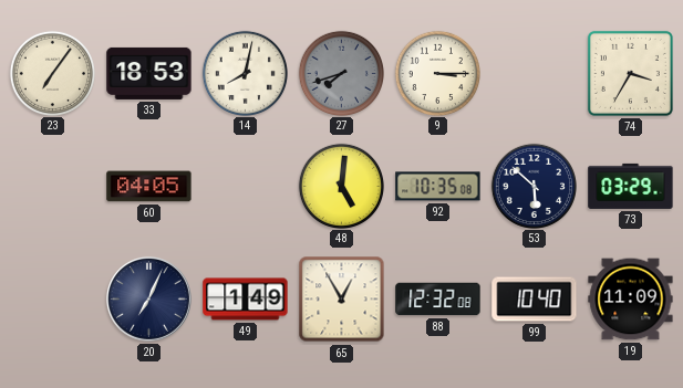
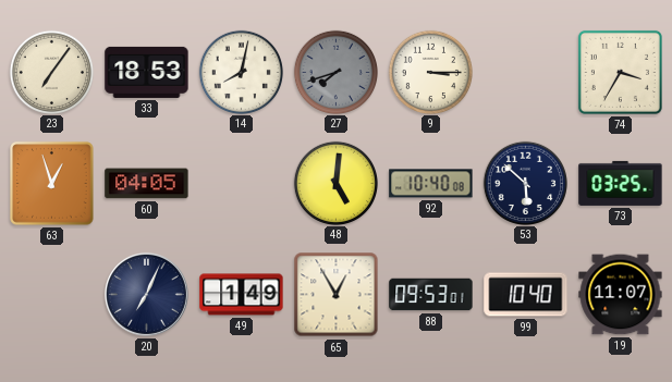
63: none -> 12:57 (52, 184)
92: 10:35 -> 10:40 (431, 184)
73: 03:29 -> 03:25 (621, 183)
88: 12:32 -> 09:53 (431, 295)
19: 11:09 -> 11:07 (621, 295)
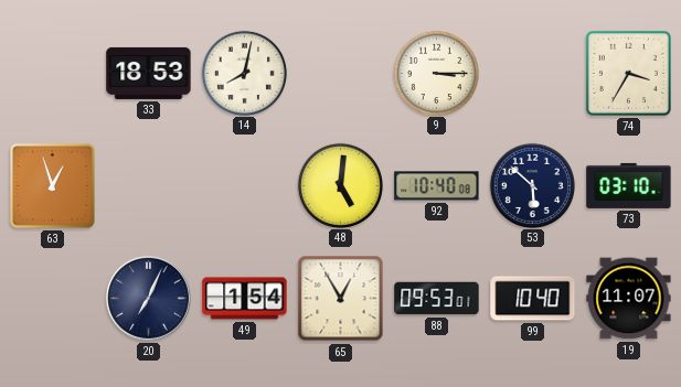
23: 7:06 -> none (51, 72)
27: 7:42 -> none (335, 72)
60: 04:05 -> none (147, 184)
73: 03:25 -> 03:10 (629, 185)
49: 1:49 -> 1:54 (245, 299)
